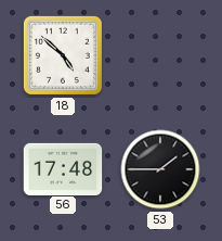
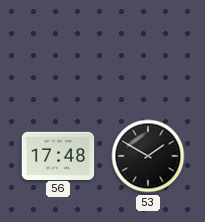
18: 4:52 -> none (63, 55)
53: 1:45 -> 1:50 (148, 156)
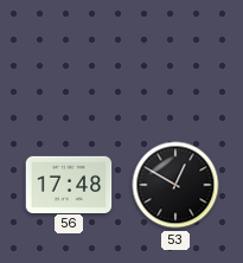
53: 1:50 -> 12:50 (175, 185)
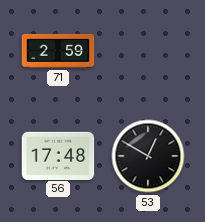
71: none -> 2:59 (58, 51)
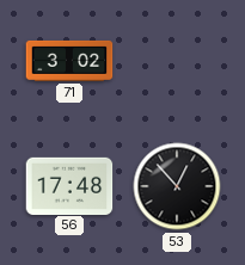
71: 2:59 -> 3:02 (69, 61)
53: 12:50 -> 12:53 (177, 186)
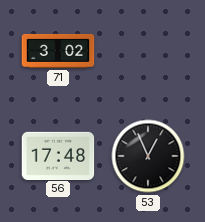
53: 12:53 -> 12:56 (148, 156)
